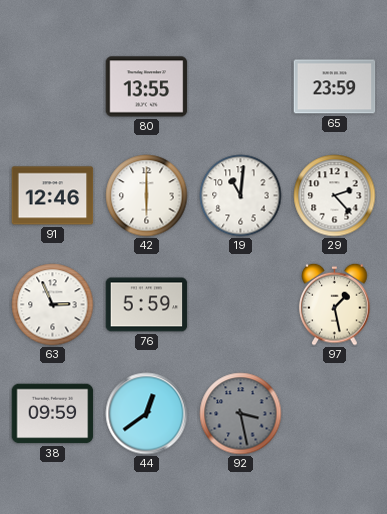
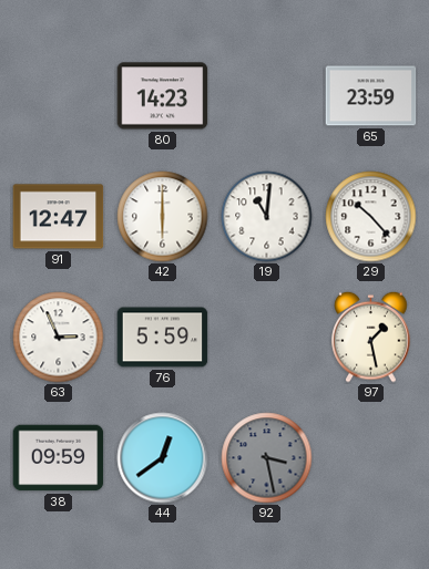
80: 13:55 -> 14:23 (163, 96)
91: 12:46 -> 12:47 (59, 217)
29: 2:23 -> 10:23 (371, 217)
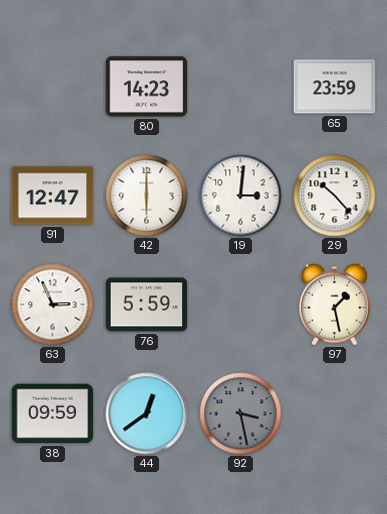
19: 11:01 -> 3:01 (241, 196)
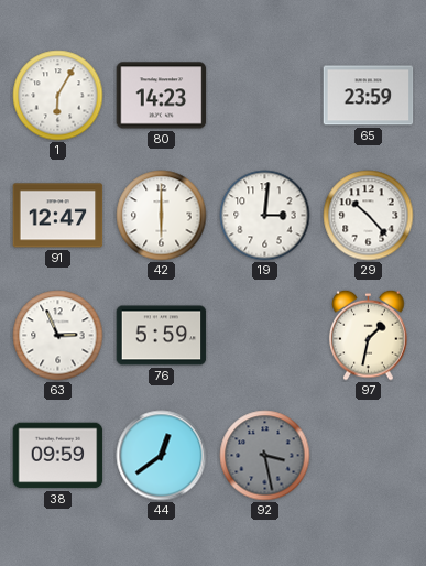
1: none -> 6:05 (58, 96)
97: 1:28 -> 1:32 (369, 335)
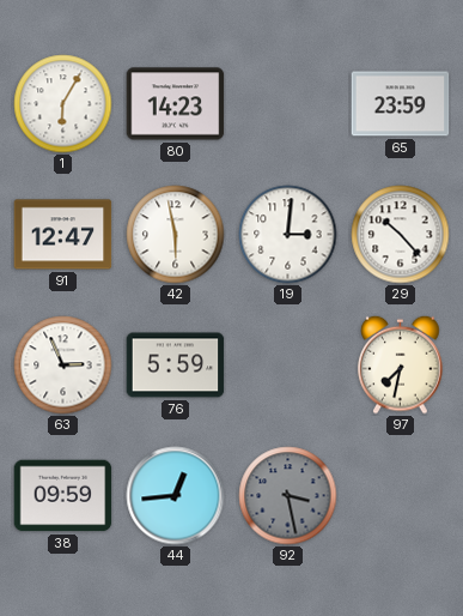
42: 6:00 -> 5:58 (176, 235)
97: 1:32 -> 7:32 (401, 364)
44: 12:39 -> 12:44 (176, 496)
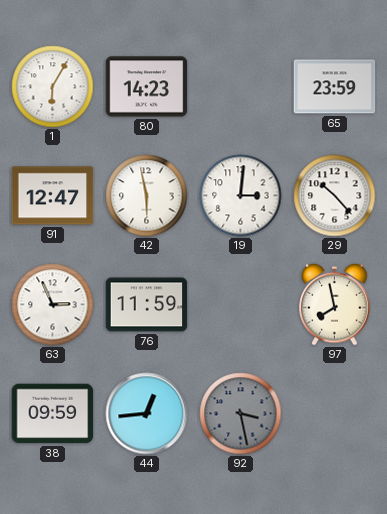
76: 5:59 -> 11:59 (147, 305)
97: 7:32 -> 7:58 (335, 304)
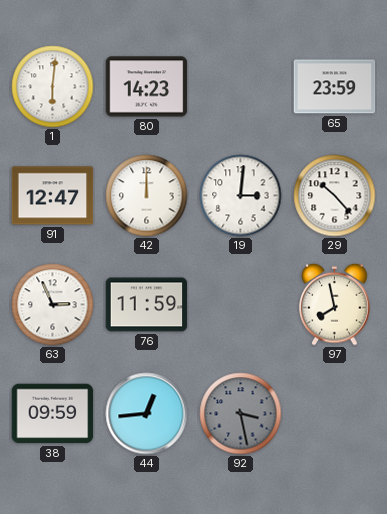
1: 6:05 -> 6:01 (53, 87)
42: 5:58 -> 12:00 (147, 196)
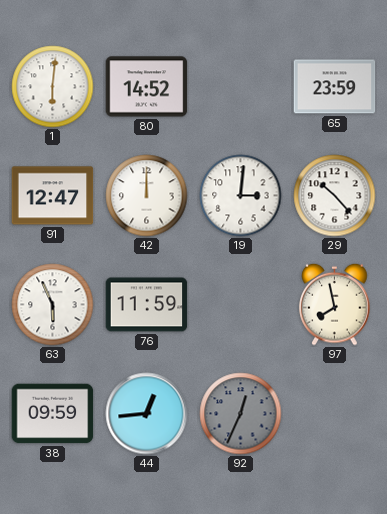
80: 14:23 -> 14:52 (147, 87)
63: 2:56 -> 5:56 (53, 305)
92: 3:28 -> 12:34 (241, 414)
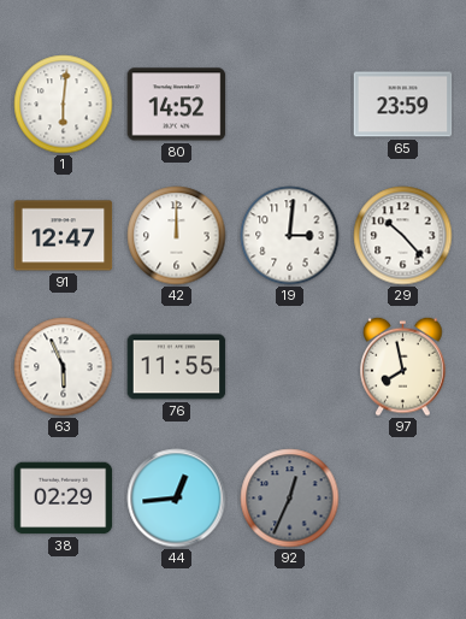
76: 11:59 -> 11:55 (177, 367)
38: 09:59 -> 02:29 (64, 499)
